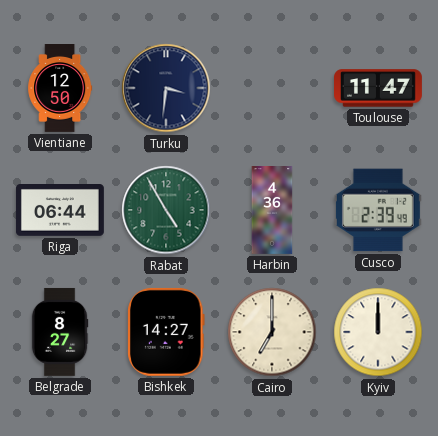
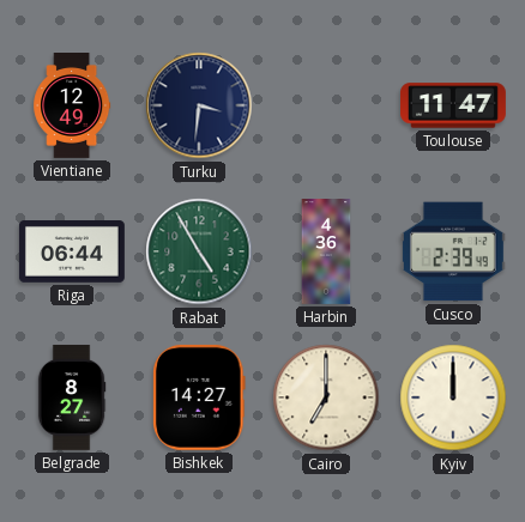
Vientiane: 12:50 -> 12:49 (72, 107)
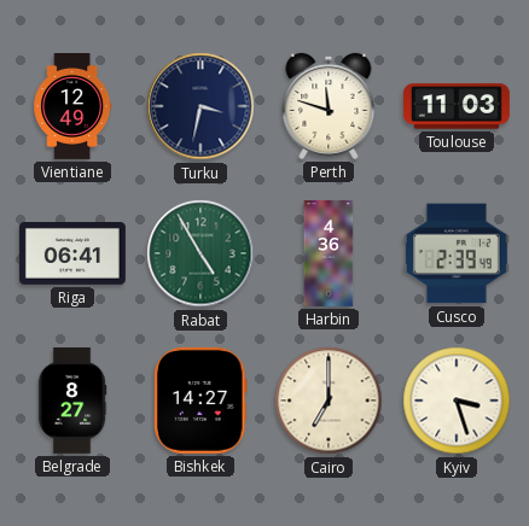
Turku: 3:31 -> 3:32 (200, 106)
Perth: none -> 11:48 (329, 106)
Toulouse: 11:47 -> 11:03 (458, 106)
Riga: 06:44 -> 06:41 (72, 255)
Kyiv: 12:00 -> 3:27 (457, 401)
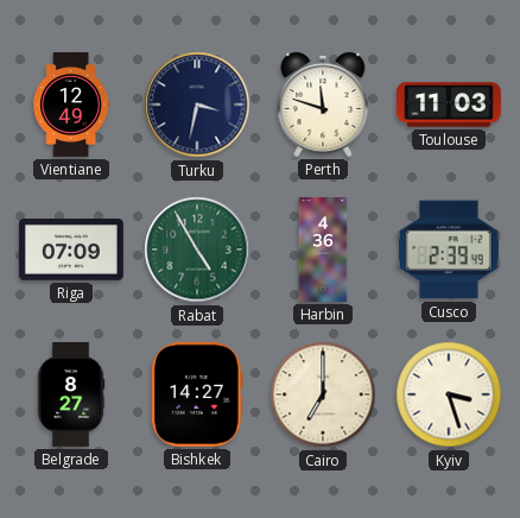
Riga: 06:41 -> 07:09 (71, 251)
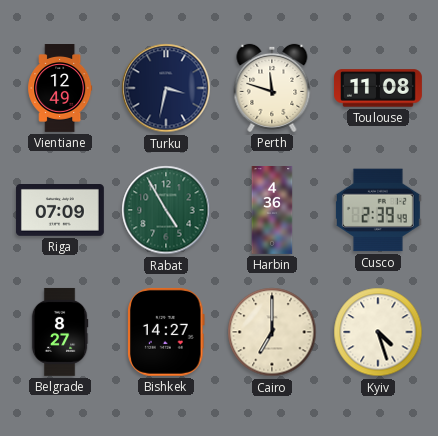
Toulouse: 11:03 -> 11:08 (379, 88)
Kyiv: 3:27 -> 4:27 (378, 332)
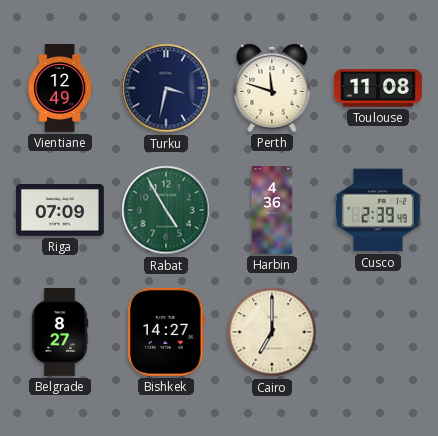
Kyiv: 4:27 -> none (378, 332)
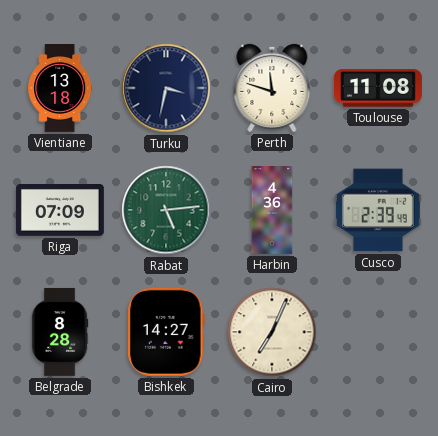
Vientiane: 12:49 -> 13:18 (60, 89)
Rabat: 4:55 -> 5:14 (166, 210)
Belgrade: 8:27 -> 8:28 (60, 332)
Cairo: 7:00 -> 7:04 (272, 332)
